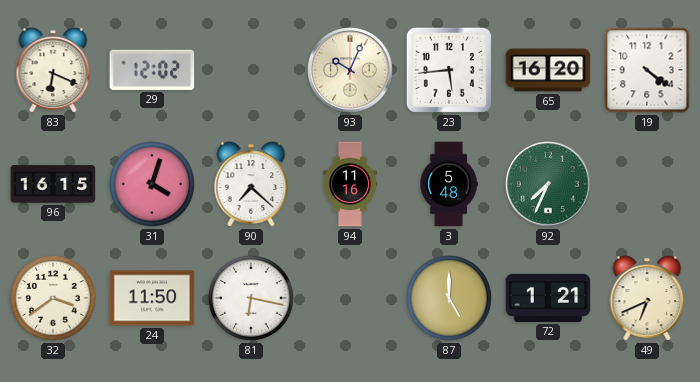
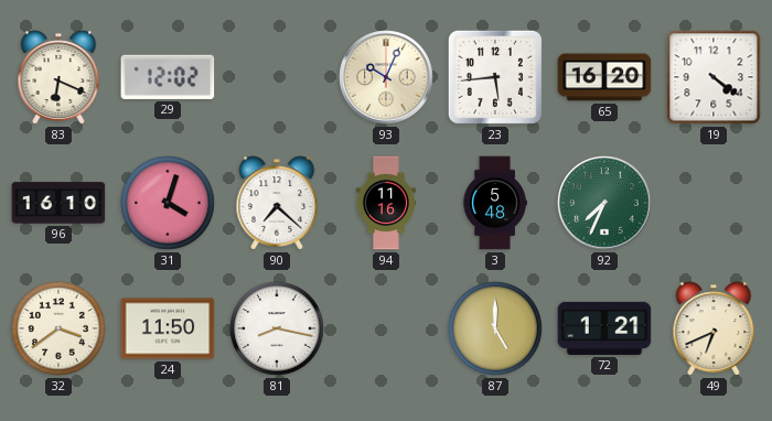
96: 16:15 -> 16:10 (58, 203)
81: 6:17 -> 8:17 (277, 328)
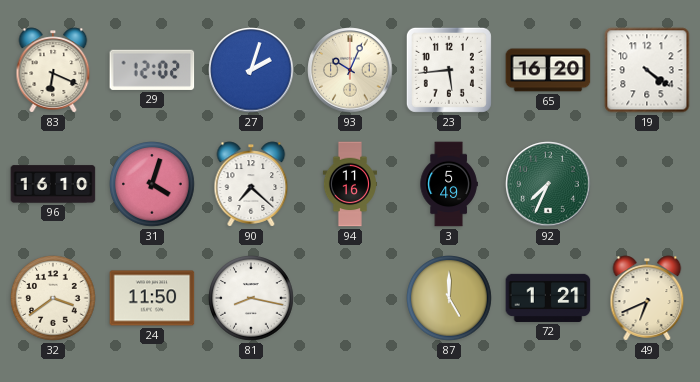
27: none -> 2:03 (251, 70)
3: 5:48 -> 5:49 (449, 184)
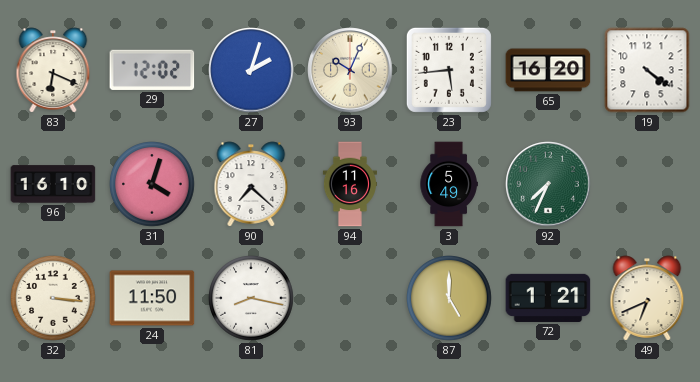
32: 3:39 -> 3:16 (53, 298)
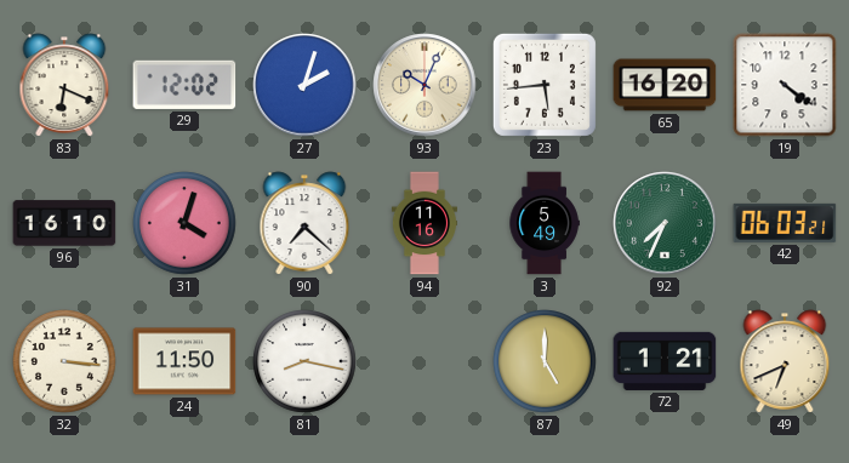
42: none -> 06:03 (785, 223)
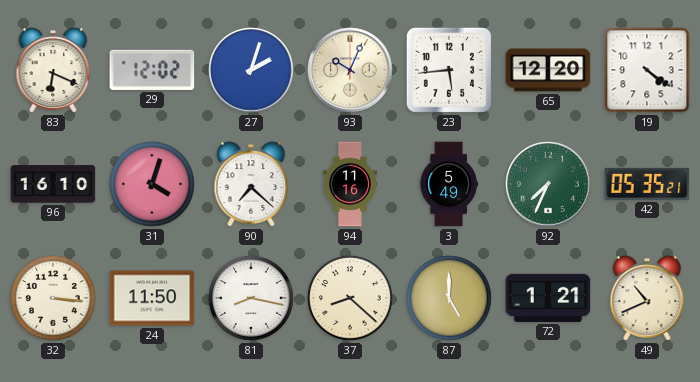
65: 16:20 -> 12:20 (548, 70)
42: 06:03 -> 05:35 (647, 184)
37: none -> 8:22 (350, 298)
49: 6:41 -> 10:41 (647, 298)
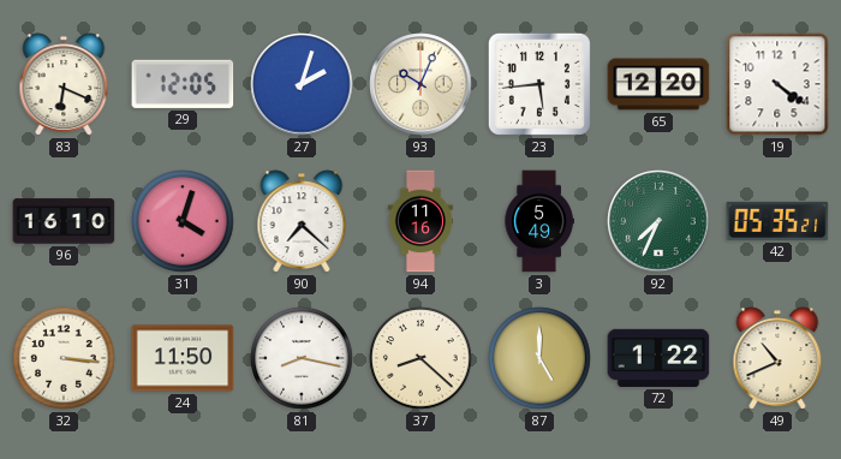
29: 12:02 -> 12:05 (183, 84)
72: 1:21 -> 1:22 (658, 358)
